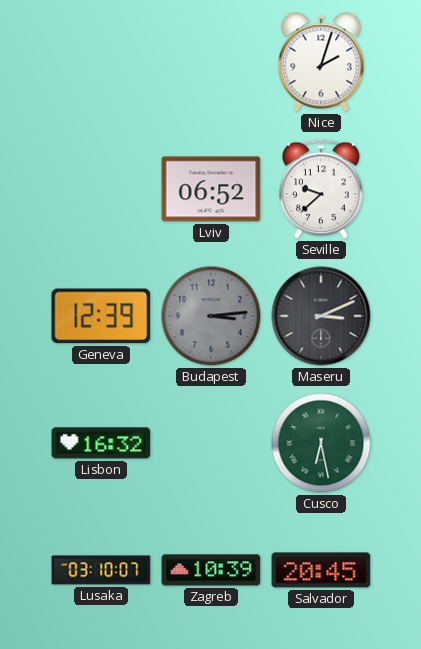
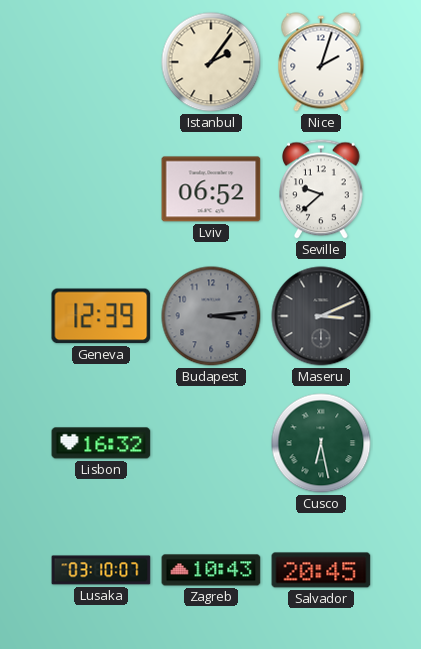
Istanbul: none -> 2:06 (211, 62)
Zagreb: 10:39 -> 10:43 (211, 570)
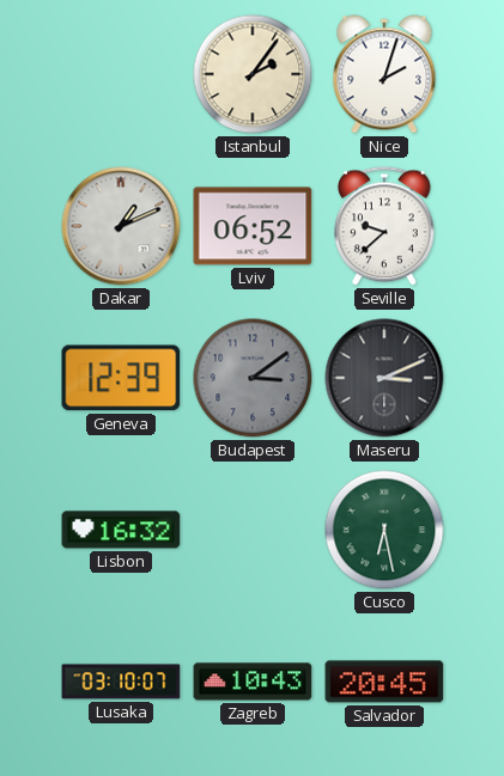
Dakar: none -> 1:11 (121, 226)
Budapest: 3:14 -> 3:09 (253, 378)
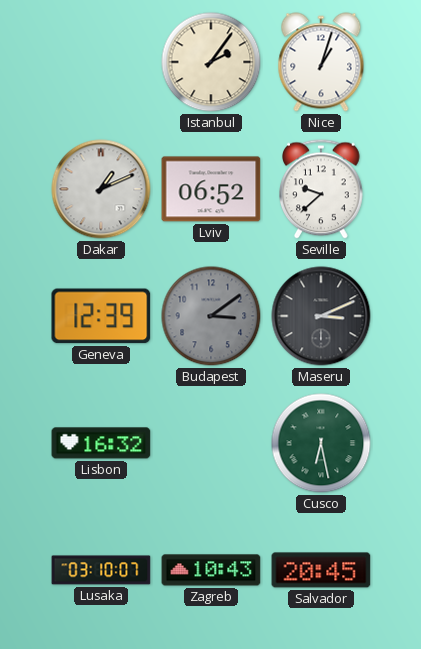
Nice: 2:03 -> 1:03 (321, 62)
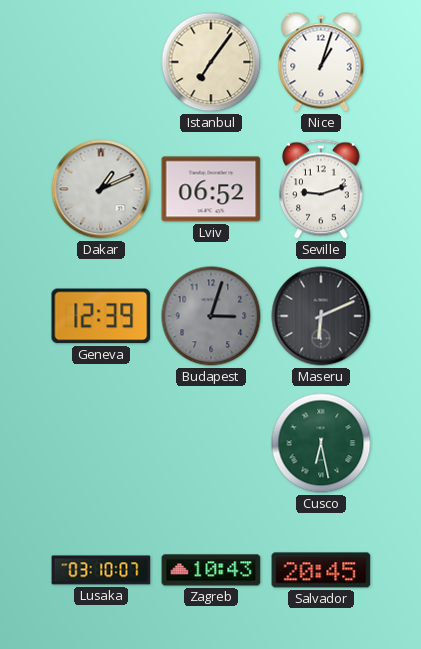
Istanbul: 2:06 -> 7:06 (211, 62)
Seville: 9:38 -> 9:12 (322, 189)
Budapest: 3:09 -> 3:03 (211, 316)
Maseru: 3:11 -> 6:11 (321, 316)
Lisbon: 16:32 -> none (101, 443)
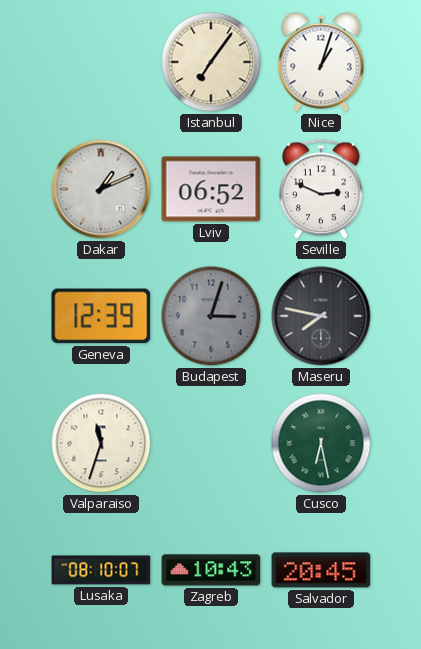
Seville: 9:12 -> 2:49 (322, 189)
Maseru: 6:11 -> 7:47 (321, 316)
Valparaiso: none -> 11:33 (101, 443)
Lusaka: 03:10 -> 08:10 (101, 570)
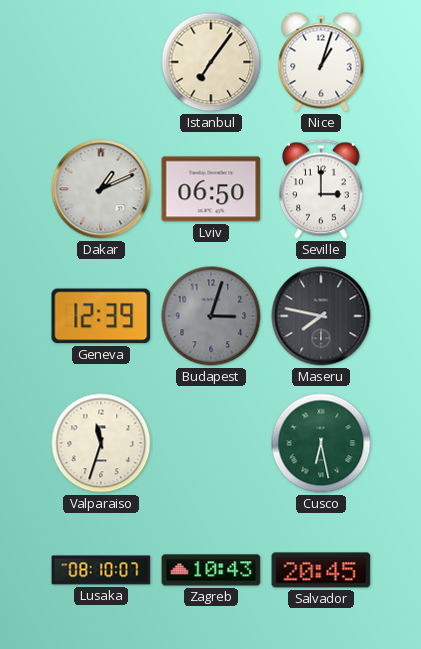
Lviv: 06:52 -> 06:50 (211, 189)
Seville: 2:49 -> 3:00 (322, 189)
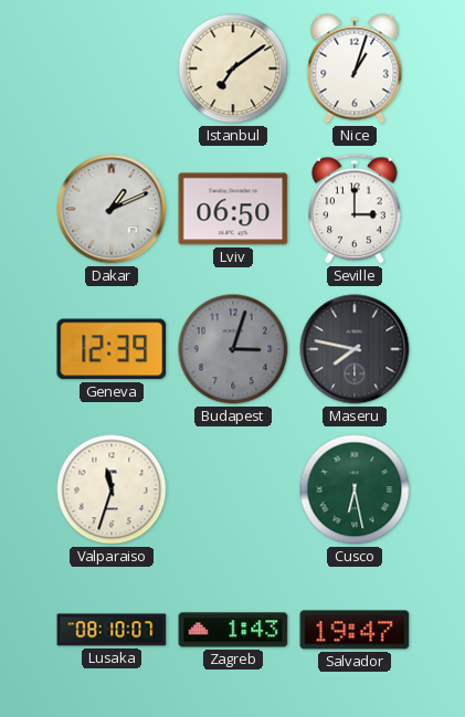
Istanbul: 7:06 -> 7:09 (233, 68)
Zagreb: 10:43 -> 1:43 (233, 630)
Salvador: 20:45 -> 19:47 (355, 630)
